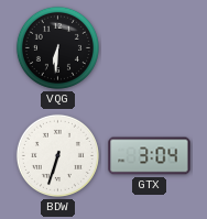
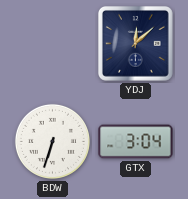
VQG: 6:31 -> none (57, 47)
YDJ: none -> 12:08 (135, 43)
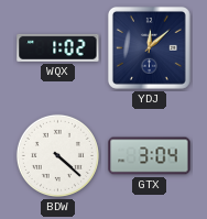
WQX: none -> 1:02 (58, 47)
BDW: 6:33 -> 4:22 (57, 155)
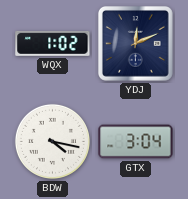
YDJ: 12:08 -> 12:11 (135, 43)
BDW: 4:22 -> 4:17 (52, 141)
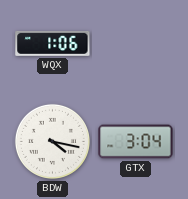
WQX: 1:02 -> 1:06 (53, 43)
YDJ: 12:11 -> none (135, 43)
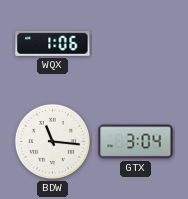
BDW: 4:17 -> 11:16 (52, 141)
